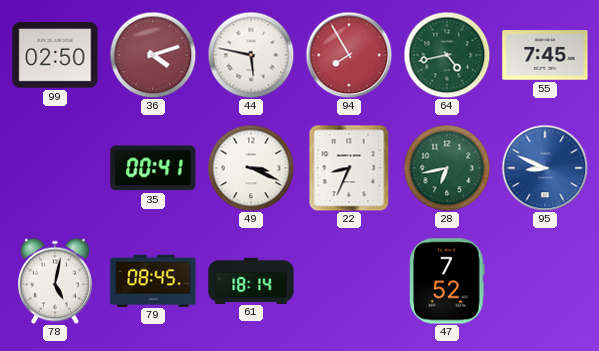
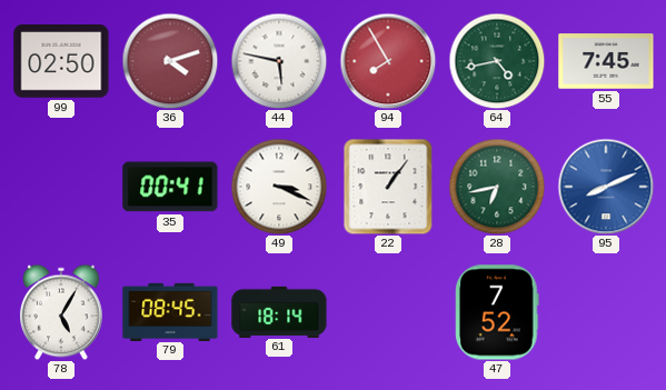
22: 8:34 -> 1:06 (388, 187)
95: 8:49 -> 8:11 (606, 187)
78: 5:02 -> 5:05 (62, 312)
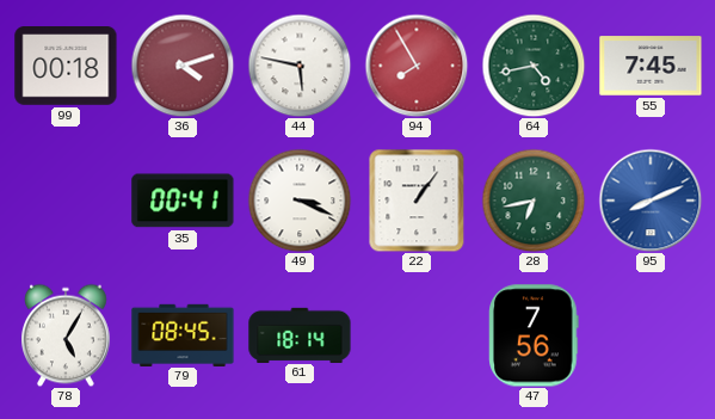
99: 02:50 -> 00:18 (66, 66)
47: 7:52 -> 7:56 (534, 335)
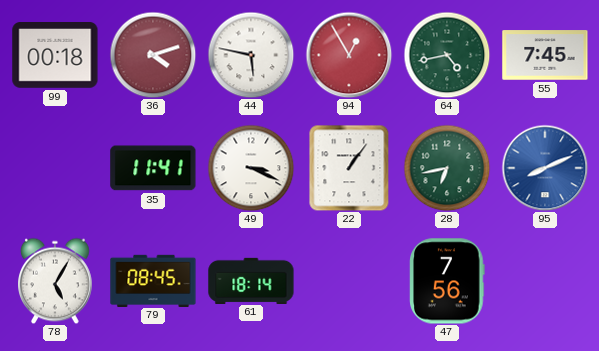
94: 7:55 -> 12:55 (349, 55)
35: 00:41 -> 11:41 (153, 168)
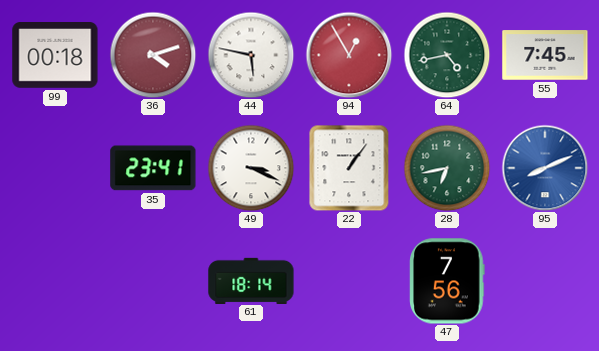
35: 11:41 -> 23:41 (153, 168)
78: 5:05 -> none (56, 281)
79: 08:45 -> none (153, 280)
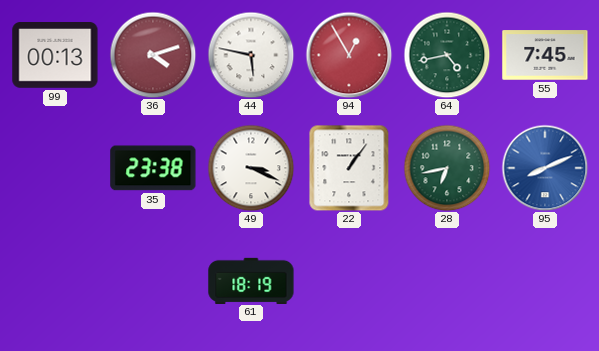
99: 00:18 -> 00:13 (55, 55)
35: 23:41 -> 23:38 (153, 168)
61: 18:14 -> 18:19 (251, 280)
47: 7:56 -> none (447, 281)
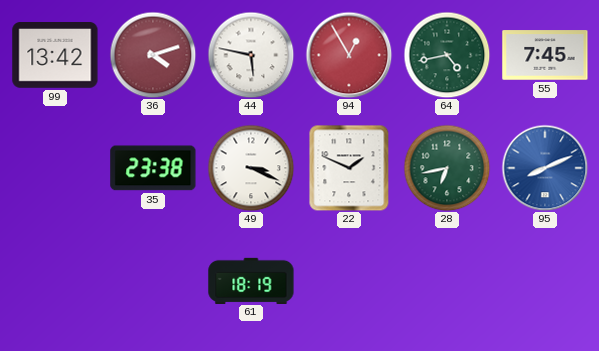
99: 00:13 -> 13:42 (55, 55)
22: 1:06 -> 1:49 (349, 168)
